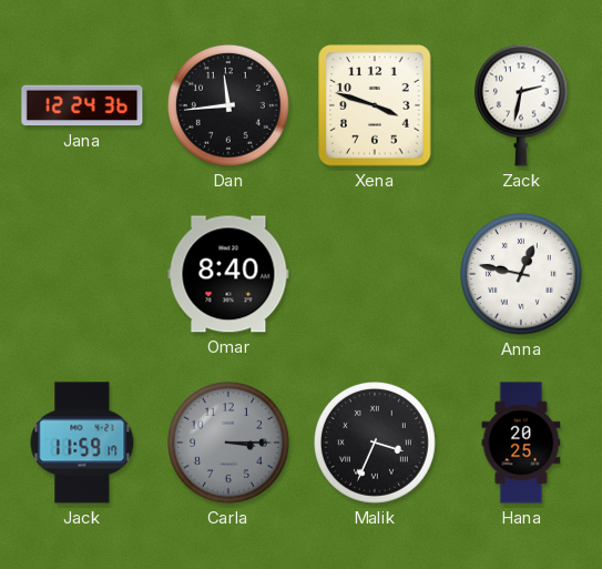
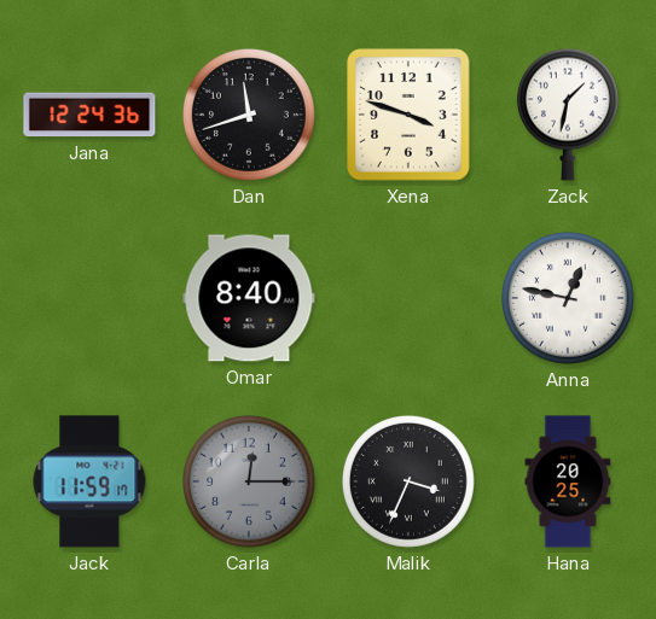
Dan: 11:44 -> 11:42 (249, 115)
Zack: 2:32 -> 1:32 (568, 115)
Carla: 3:15 -> 12:15 (249, 481)
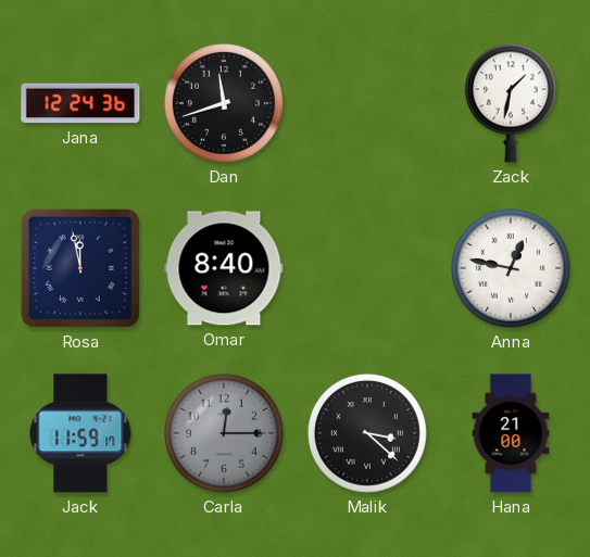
Xena: 3:48 -> none (408, 115)
Rosa: none -> 11:58 (80, 268)
Malik: 3:34 -> 3:22 (367, 433)
Hana: 20:25 -> 21:00 (511, 433)
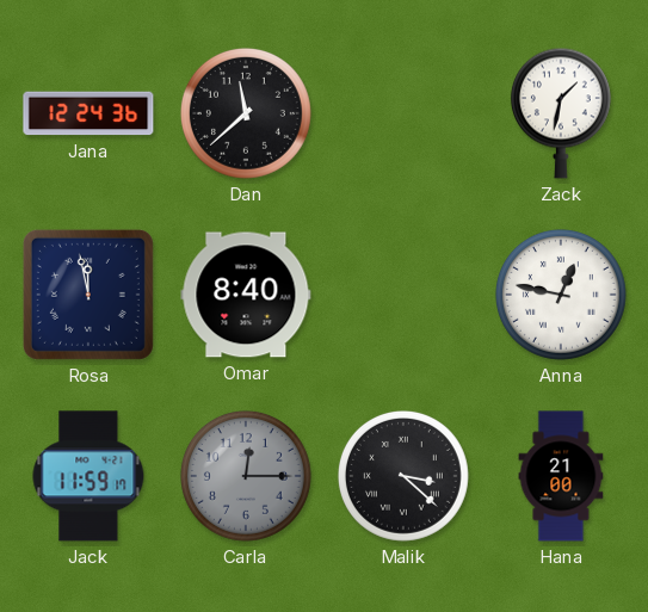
Dan: 11:42 -> 11:38 (246, 113)
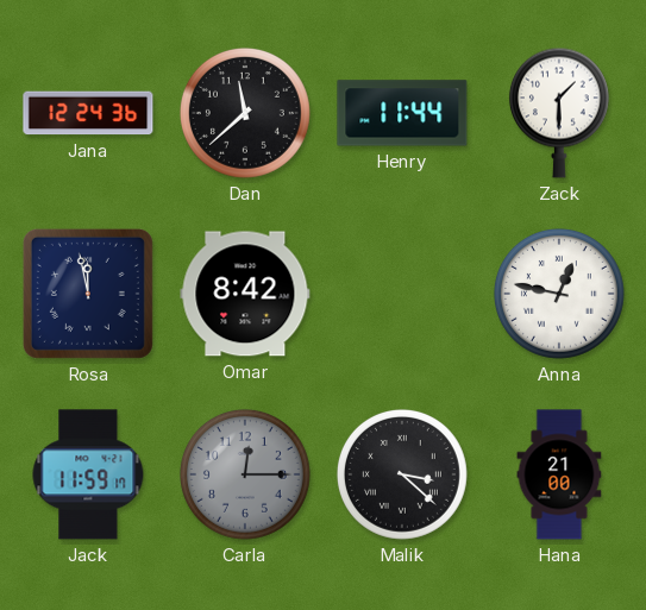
Henry: none -> 11:44 (402, 113)
Zack: 1:32 -> 1:30 (559, 113)
Omar: 8:40 -> 8:42 (245, 294)
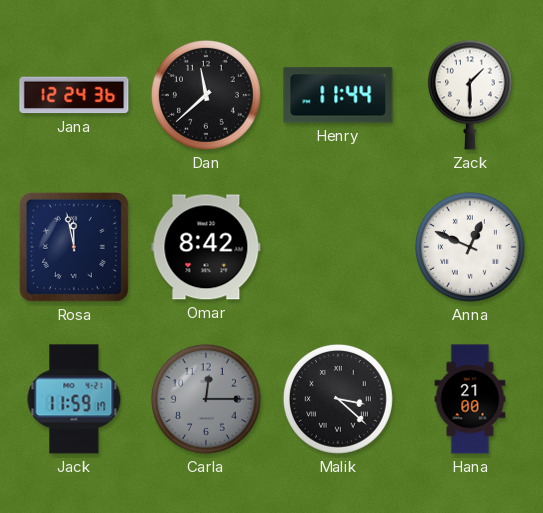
Anna: 12:47 -> 12:49 (470, 247)
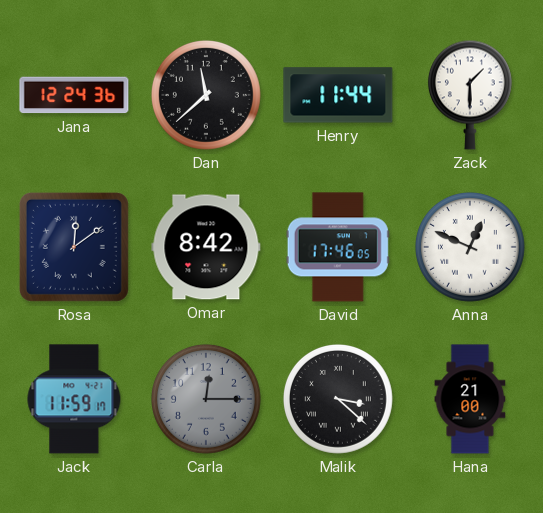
Rosa: 11:58 -> 12:09 (74, 247)
David: none -> 17:46 (338, 247)
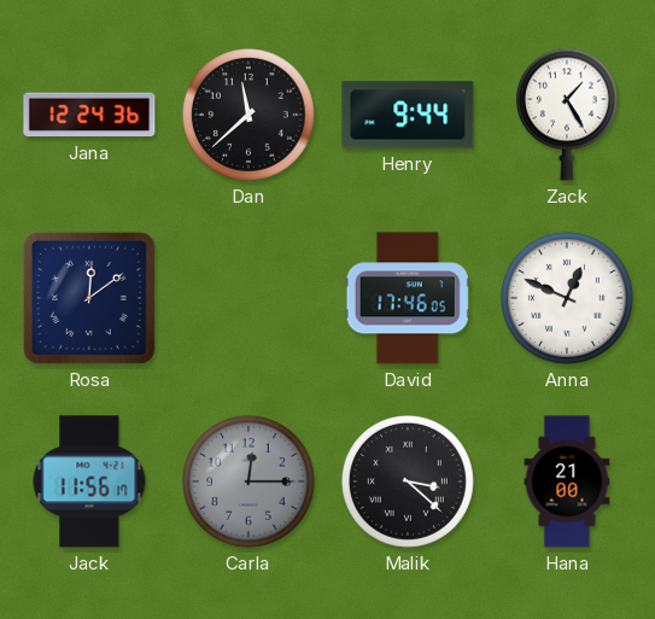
Henry: 11:44 -> 9:44 (408, 115)
Zack: 1:30 -> 1:25 (567, 115)
Omar: 8:42 -> none (206, 247)
Jack: 11:59 -> 11:56 (89, 481)
